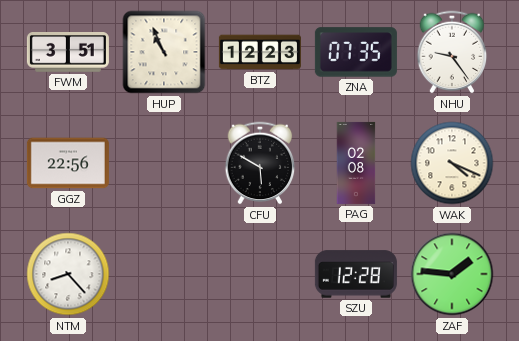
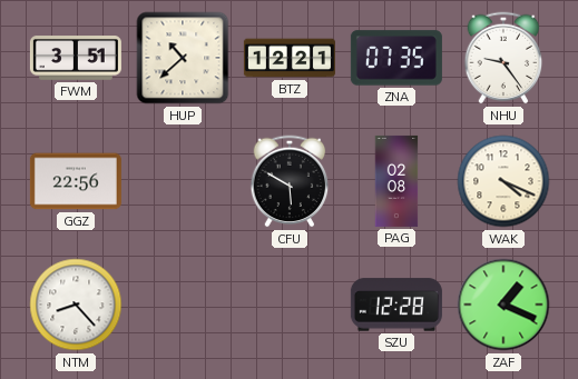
HUP: 10:56 -> 10:38 (183, 58)
BTZ: 12:23 -> 12:21 (290, 58)
ZAF: 1:46 -> 1:19 (503, 305)
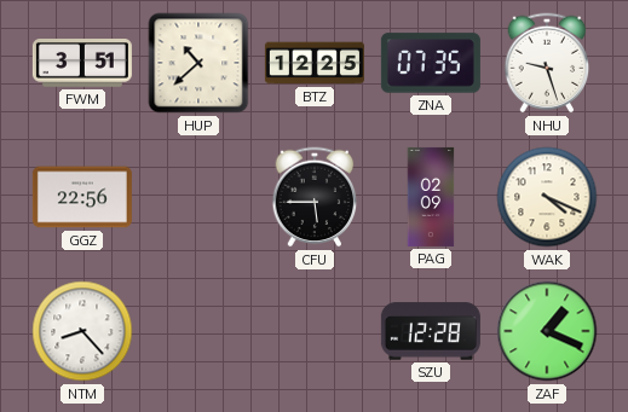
BTZ: 12:21 -> 12:25 (315, 63)
NHU: 9:24 -> 9:27 (547, 63)
CFU: 5:50 -> 5:45 (315, 197)
PAG: 02:08 -> 02:09 (431, 197)
